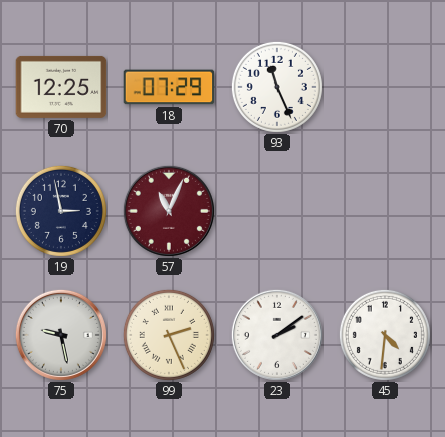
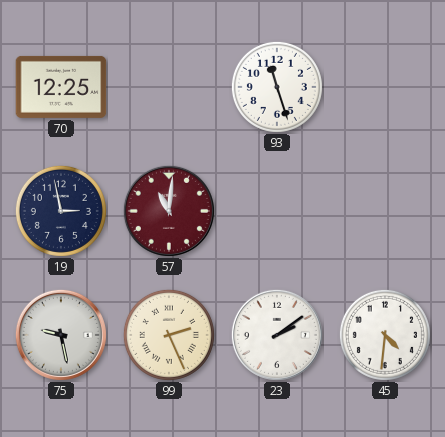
18: 07:29 -> none (169, 87)
93: 11:26 -> 11:27 (277, 87)
57: 11:04 -> 11:01 (169, 211)
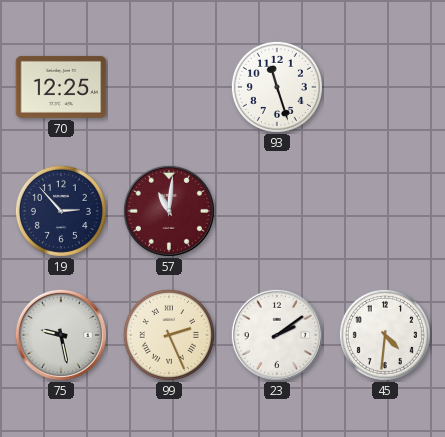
19: 2:58 -> 2:53 (61, 211)
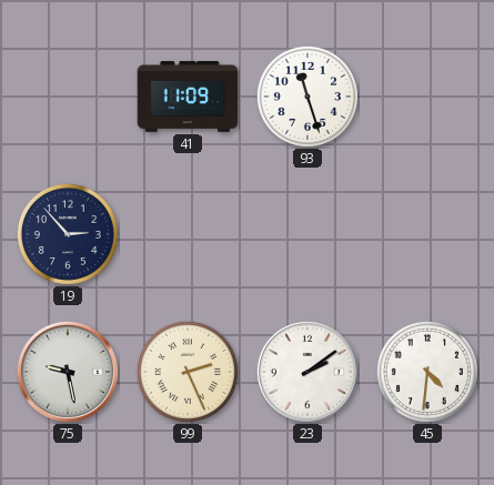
70: 12:25 -> none (61, 87)
41: none -> 11:09 (188, 98)
57: 11:01 -> none (169, 211)
